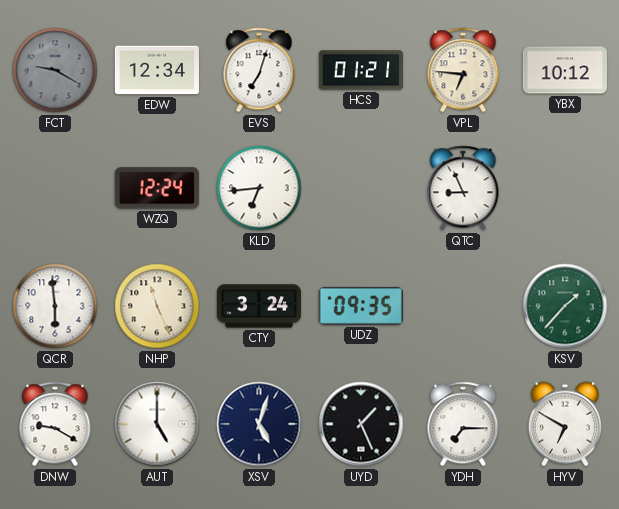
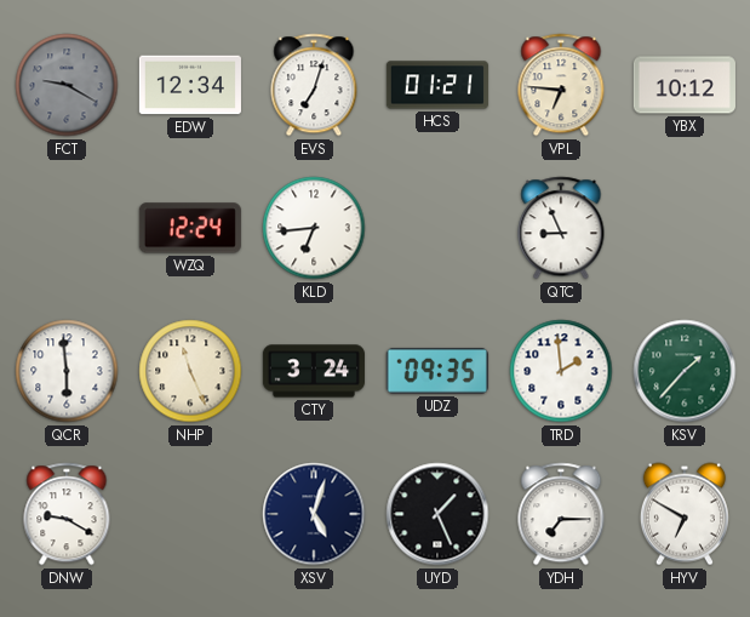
TRD: none -> 1:59 (561, 371)
AUT: 5:00 -> none (157, 424)
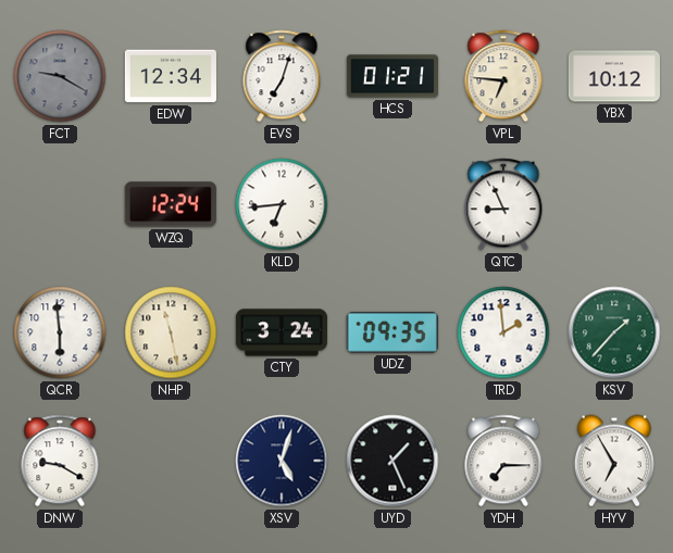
NHP: 11:26 -> 11:28 (171, 332)
HYV: 6:50 -> 6:55 (614, 461)
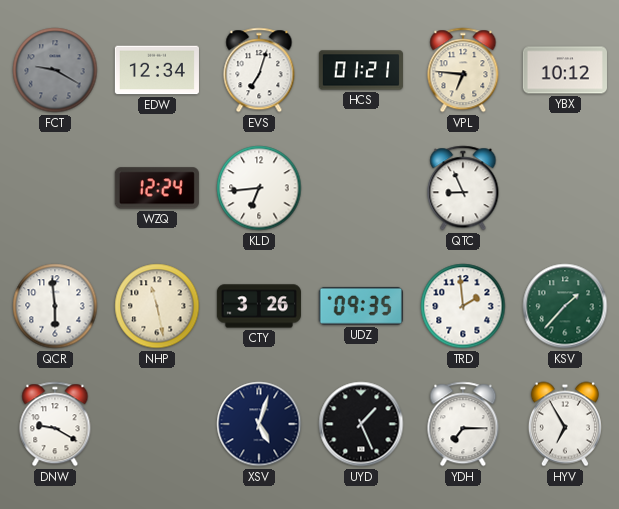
CTY: 3:24 -> 3:26 (259, 306)
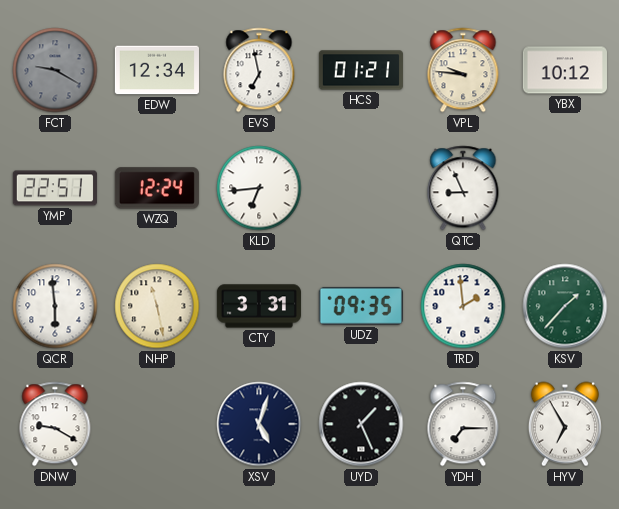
EVS: 7:03 -> 6:58 (259, 70)
VPL: 6:46 -> 9:46 (463, 70)
YMP: none -> 22:51 (55, 188)
CTY: 3:26 -> 3:31 (259, 306)
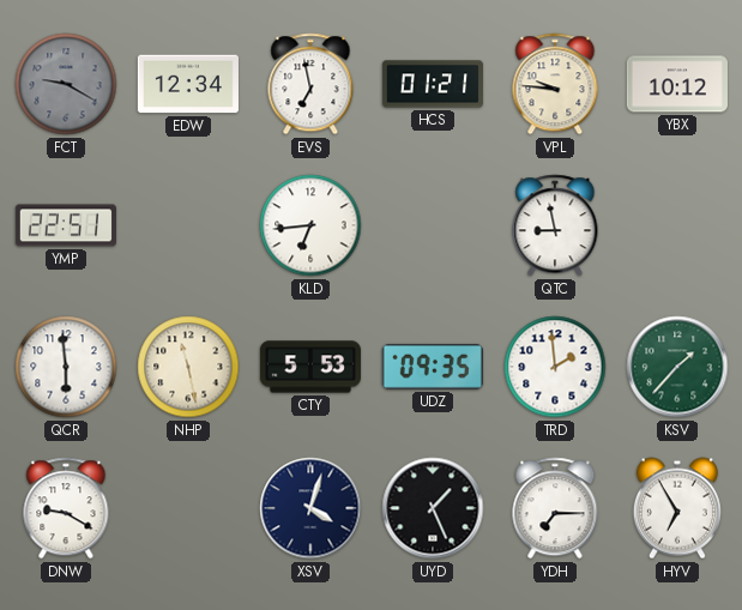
WZQ: 12:24 -> none (157, 188)
QTC: 8:56 -> 8:58 (555, 225)
CTY: 3:31 -> 5:53 (310, 367)
XSV: 5:03 -> 4:03 (310, 508)
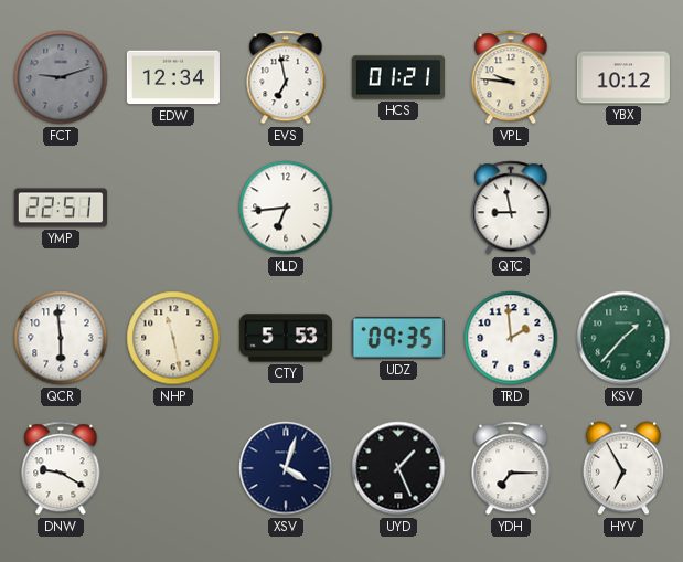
FCT: 9:20 -> 9:12 (61, 77)
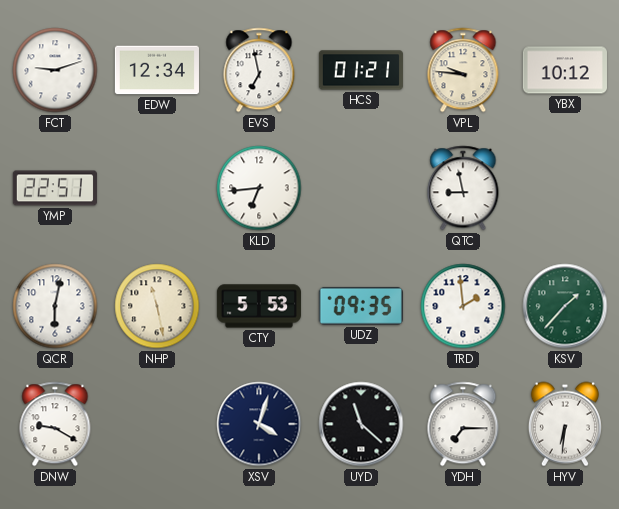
FCT dial: grey -> white (55, 70)
QCR: 5:59 -> 6:02 (55, 306)
UYD: 1:26 -> 11:22 (361, 424)
HYV: 6:55 -> 6:31 (565, 424)
